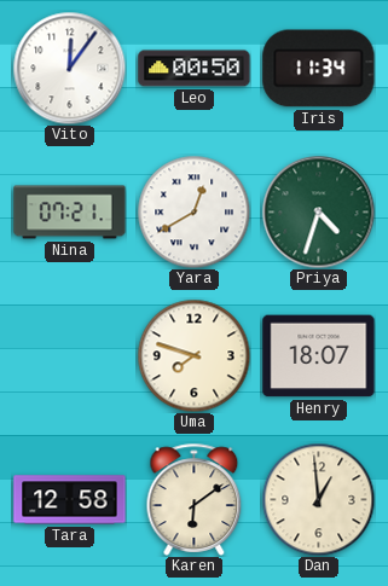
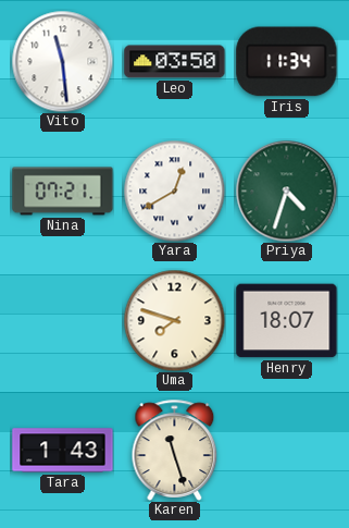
Vito: 12:06 -> 11:29 (62, 61)
Leo: 00:50 -> 03:50 (175, 62)
Tara: 12:58 -> 1:43 (63, 451)
Karen: 6:09 -> 11:27 (175, 450)
Dan: 12:59 -> none (318, 499)
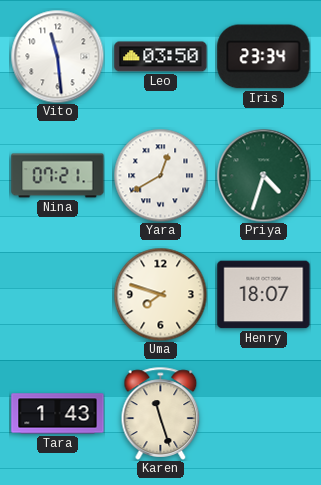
Iris: 11:34 -> 23:34 (264, 57)
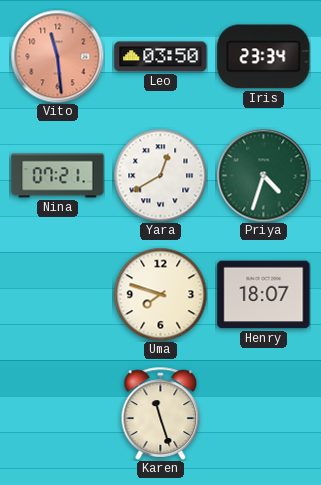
Vito dial: white -> salmon (57, 56)
Tara: 1:43 -> none (58, 414)
